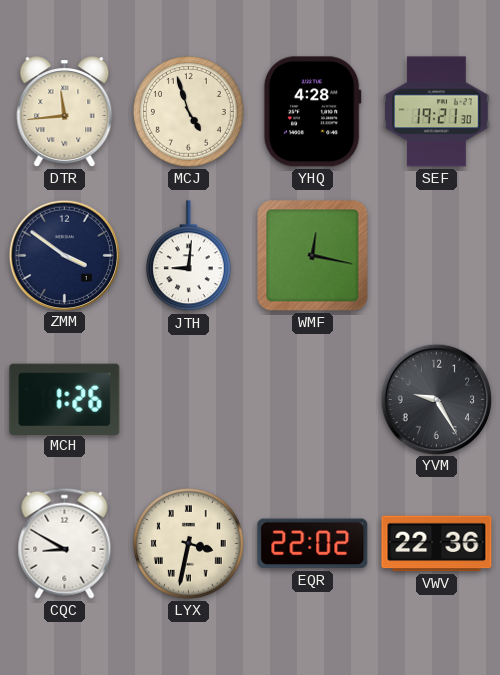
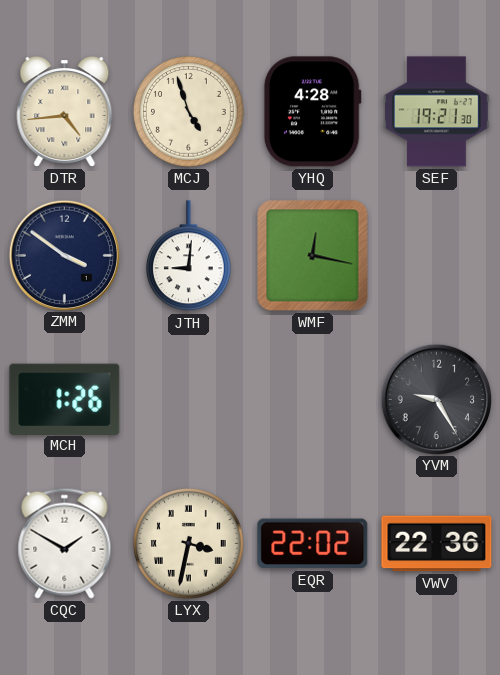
DTR: 11:44 -> 4:44 (65, 112)
CQC: 8:50 -> 1:50 (65, 543)
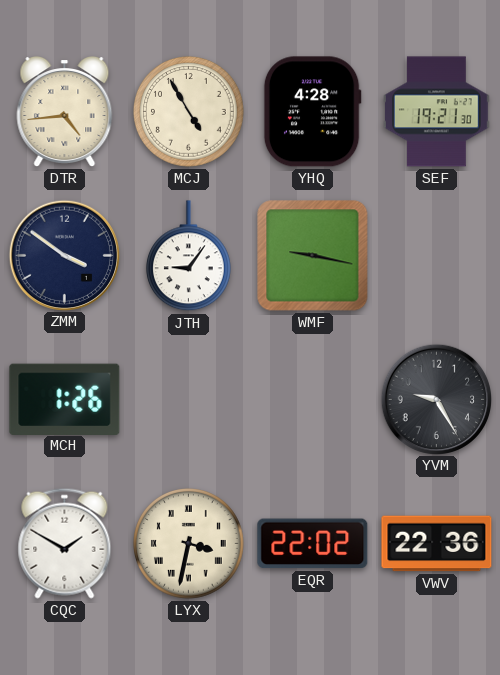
MCJ: 4:57 -> 4:55 (189, 112)
JTH: 9:01 -> 9:06 (188, 256)
WMF: 12:17 -> 9:17 (313, 256)
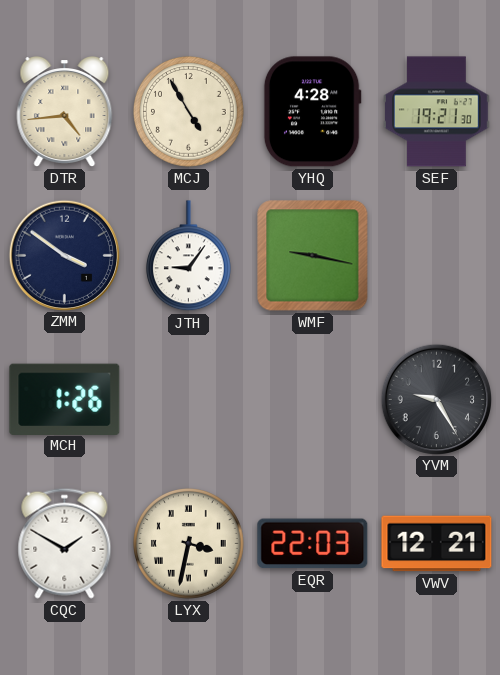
EQR: 22:02 -> 22:03 (313, 544)
VWV: 22:36 -> 12:21 (437, 544)
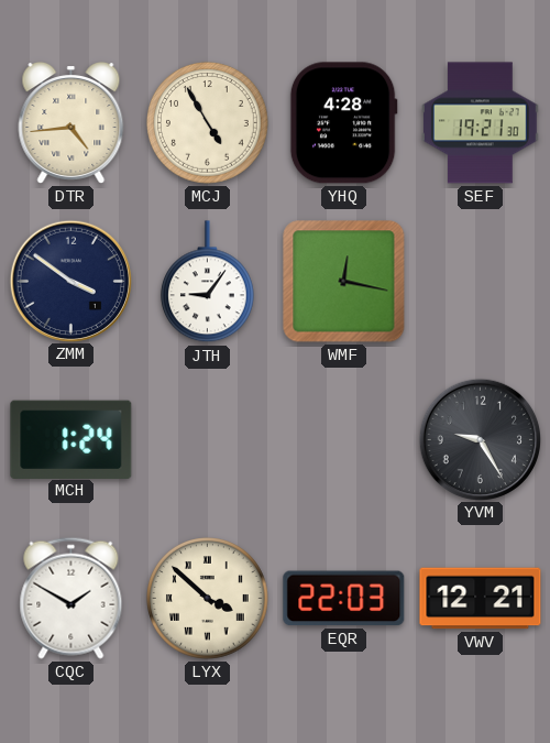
WMF: 9:17 -> 12:17 (344, 282)
MCH: 1:26 -> 1:24 (71, 439)
LYX: 3:32 -> 3:52 (208, 599)
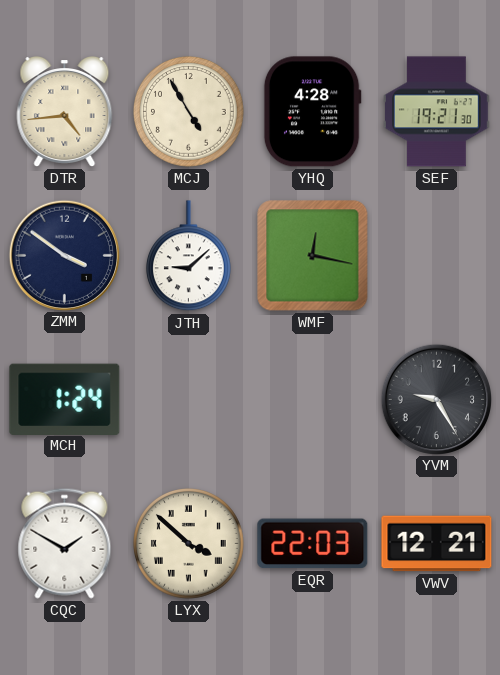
JTH: 9:06 -> 9:08 (188, 256)
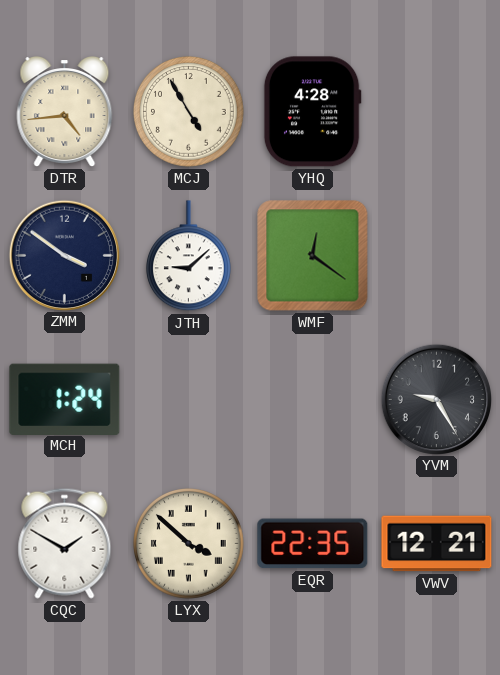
SEF: 19:21 -> none (437, 112)
WMF: 12:17 -> 12:21 (313, 256)
EQR: 22:03 -> 22:35 (313, 544)
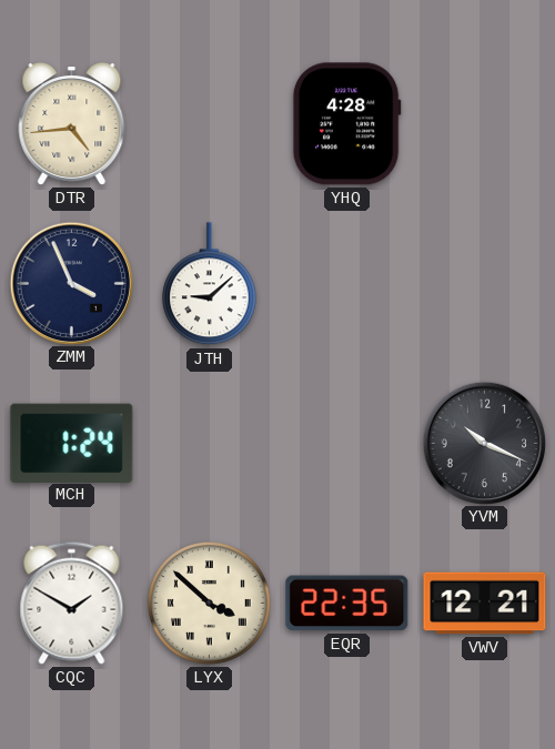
MCJ: 4:55 -> none (189, 112)
ZMM: 3:51 -> 3:56 (71, 283)
WMF: 12:21 -> none (313, 256)
YVM: 9:25 -> 10:19 (484, 443)
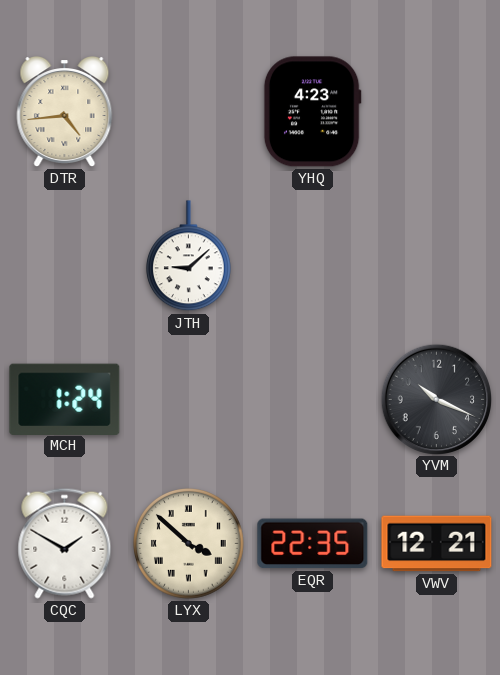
YHQ: 4:28 -> 4:23 (312, 112)
ZMM: 3:56 -> none (71, 283)
